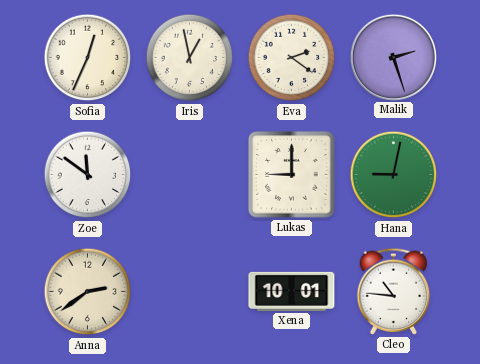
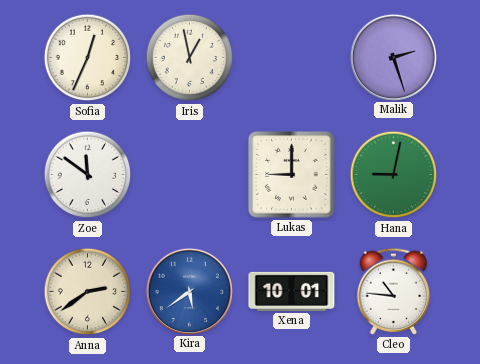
Eva: 2:21 -> none (292, 58)
Kira: none -> 5:39 (189, 291)
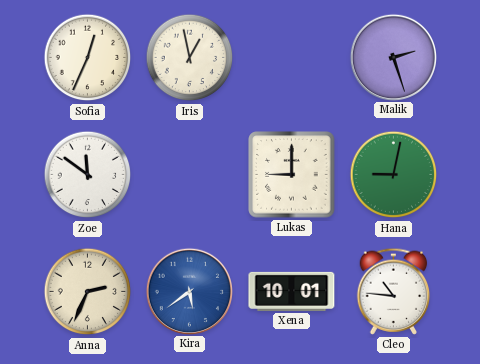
Anna: 2:39 -> 2:34 (88, 292)
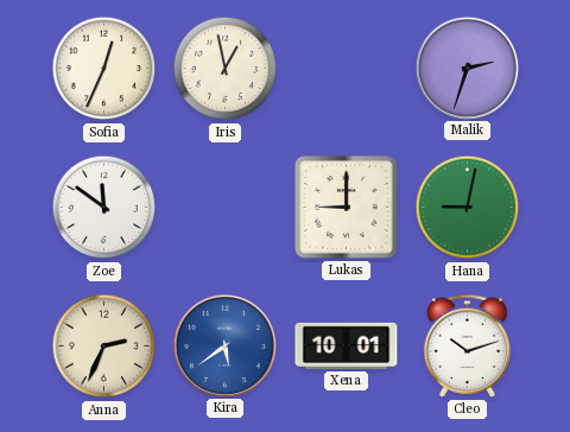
Malik: 2:27 -> 2:33 (467, 68)
Cleo: 10:46 -> 10:12 (468, 345)
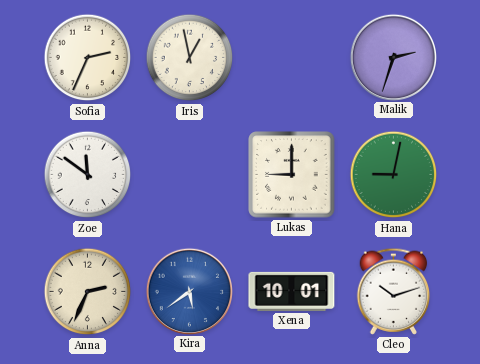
Sofia: 12:34 -> 2:34 (88, 58)
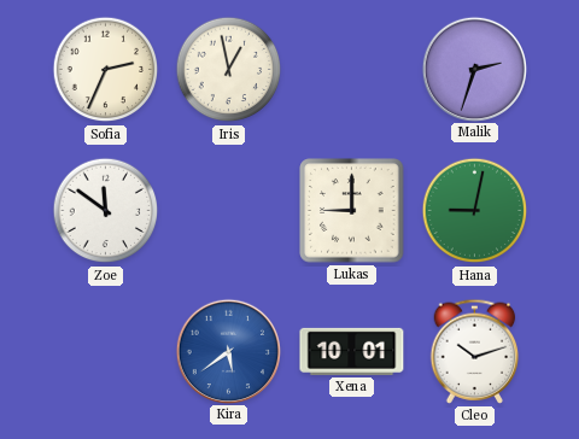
Anna: 2:34 -> none (88, 292)
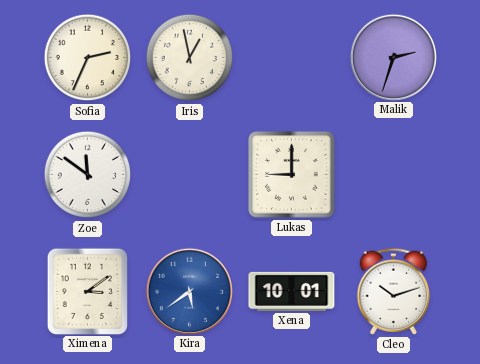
Hana: 9:02 -> none (475, 211)
Ximena: none -> 3:09 (87, 291)
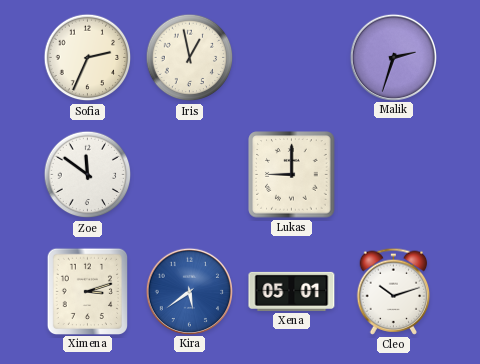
Ximena: 3:09 -> 3:12 (87, 291)
Xena: 10:01 -> 05:01 (292, 291)
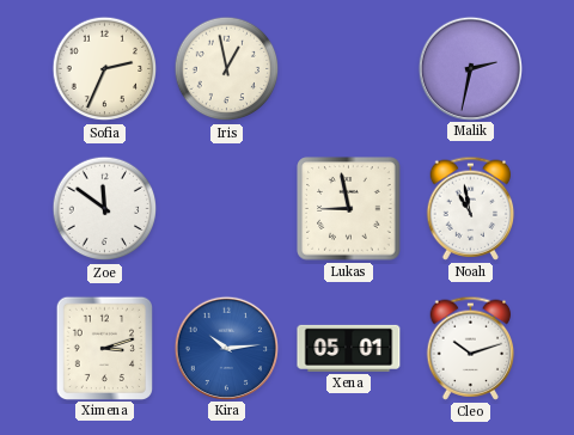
Malik: 2:33 -> 2:32 (470, 68)
Lukas: 9:00 -> 8:58 (349, 209)
Noah: none -> 10:58 (471, 208)
Kira: 5:39 -> 10:14 (226, 348)
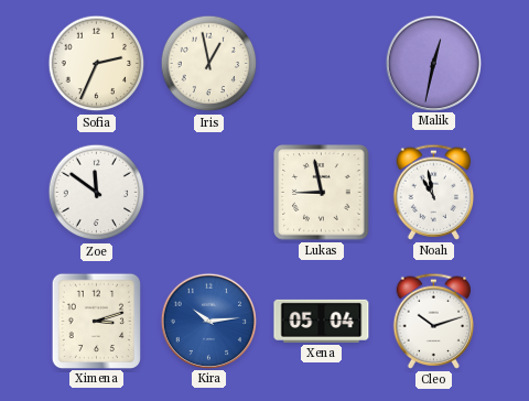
Malik: 2:32 -> 12:32 (433, 63)
Xena: 05:01 -> 05:04 (322, 321)
